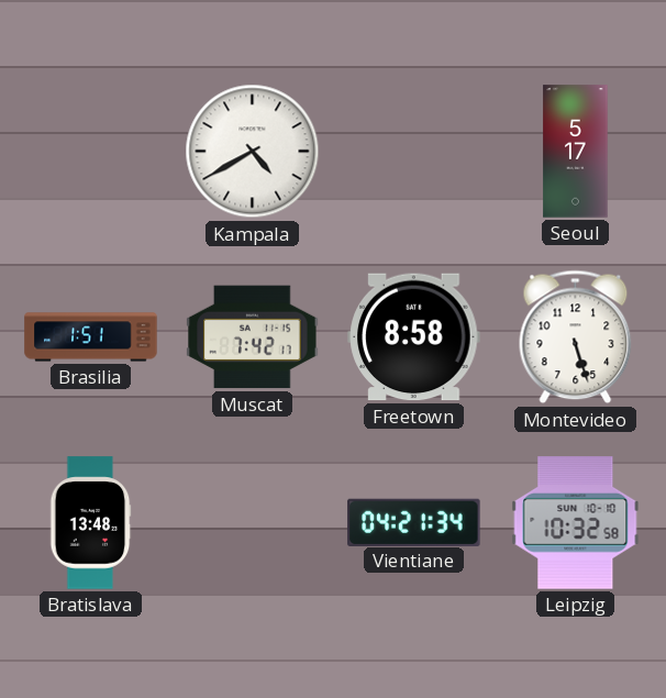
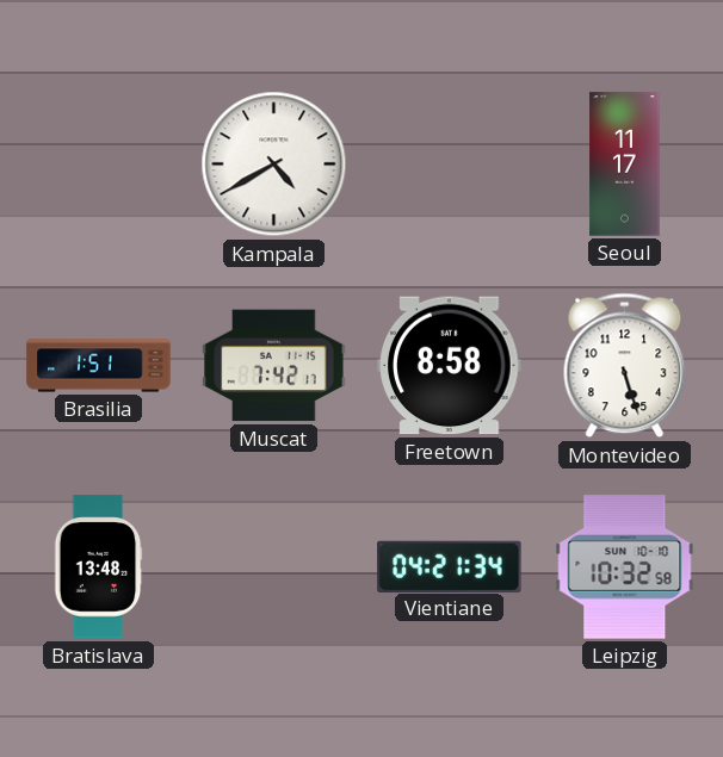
Seoul: 5:17 -> 11:17 (625, 165)
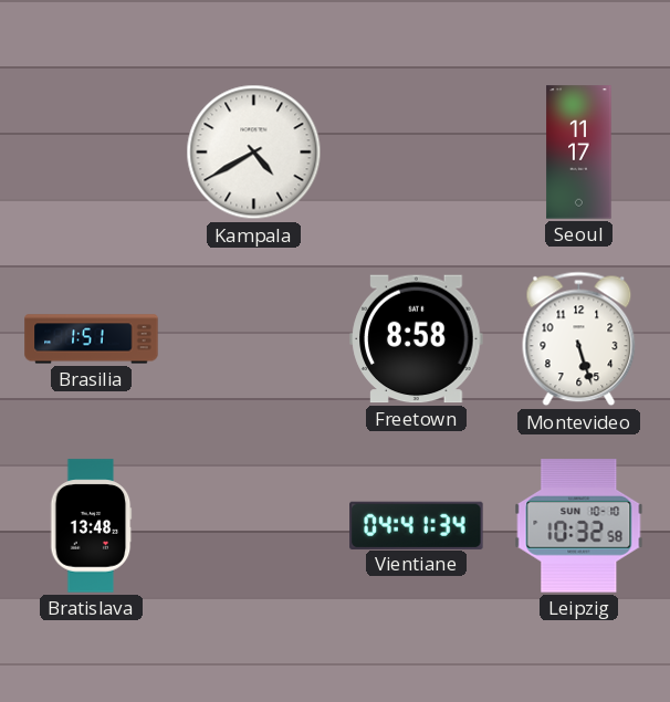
Muscat: 7:42 -> none (274, 366)
Vientiane: 04:21 -> 04:41 (417, 525)
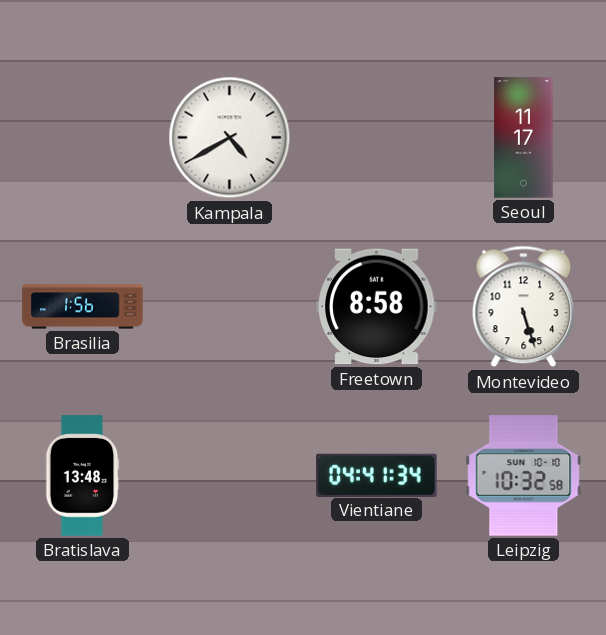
Brasilia: 1:51 -> 1:56 (83, 307)
